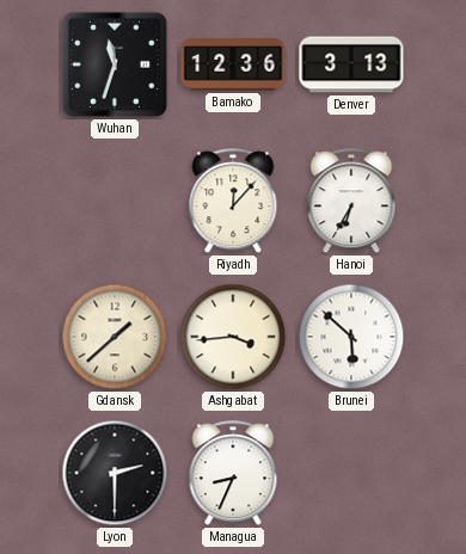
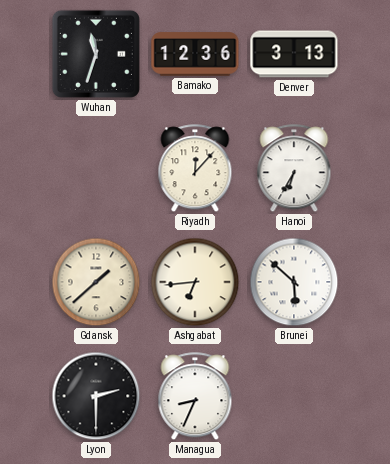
Ashgabat: 3:44 -> 6:44 (195, 282)
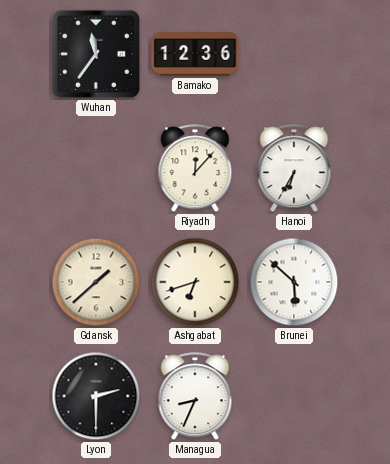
Wuhan: 11:33 -> 11:36 (96, 54)
Denver: 3:13 -> none (294, 54)
Ashgabat: 6:44 -> 6:42 (195, 282)
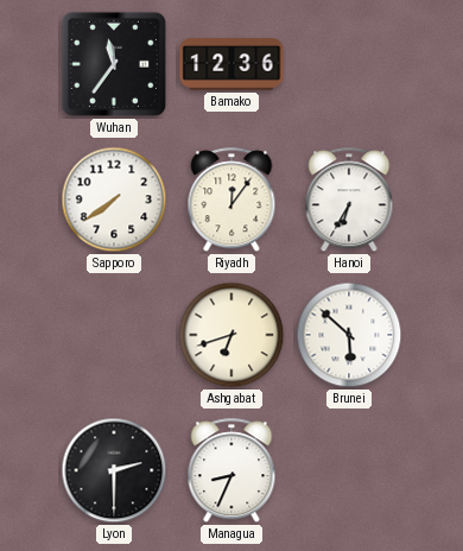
Sapporo: none -> 7:39 (114, 199)
Riyadh: 12:07 -> 12:06 (231, 201)
Gdansk: 1:38 -> none (96, 282)
